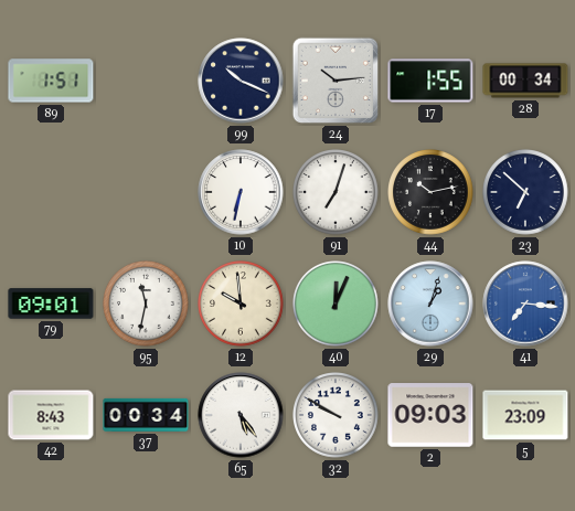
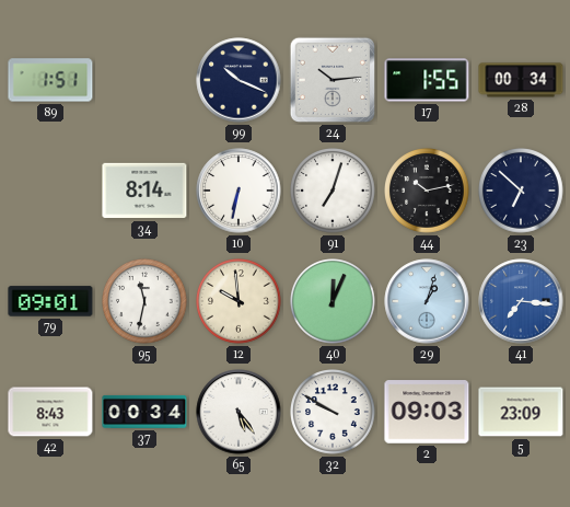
34: none -> 8:14 (144, 191)
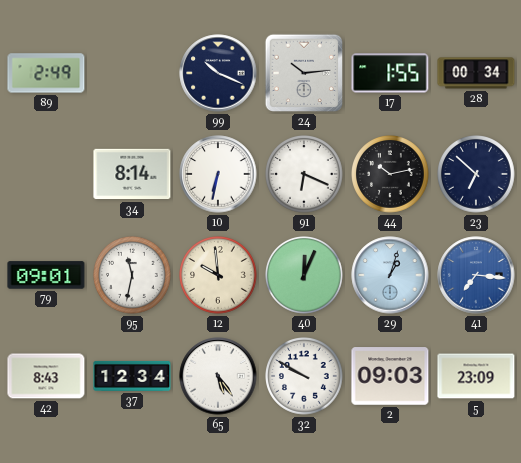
89: 1:51 -> 2:49 (46, 73)
91: 7:03 -> 6:19 (304, 174)
37: 00:34 -> 12:34 (132, 376)
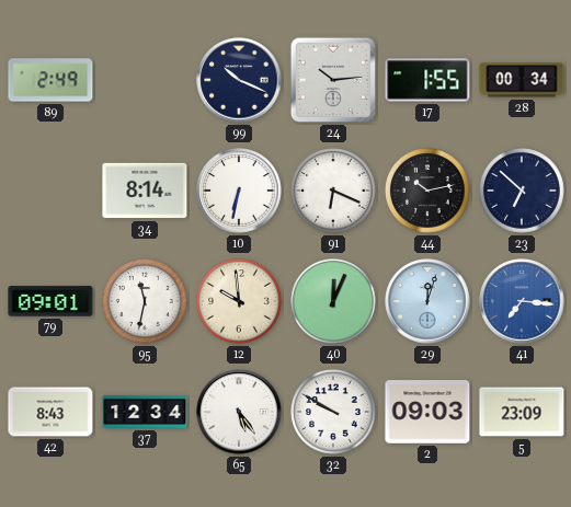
29: 1:03 -> 12:03 (427, 301)
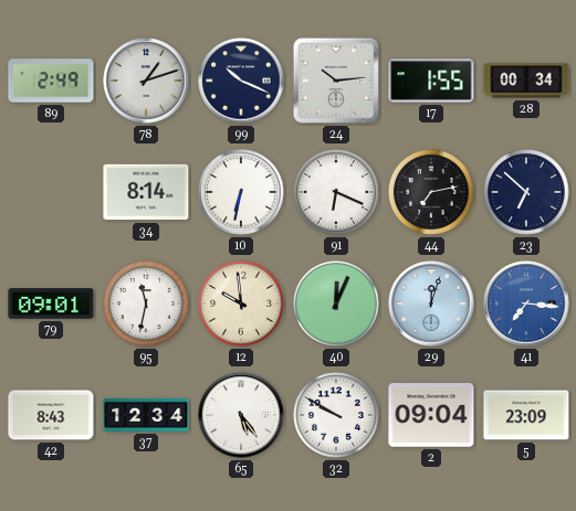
78: none -> 1:12 (146, 81)
44: 10:13 -> 7:13 (431, 192)
2: 09:03 -> 09:04 (431, 415)
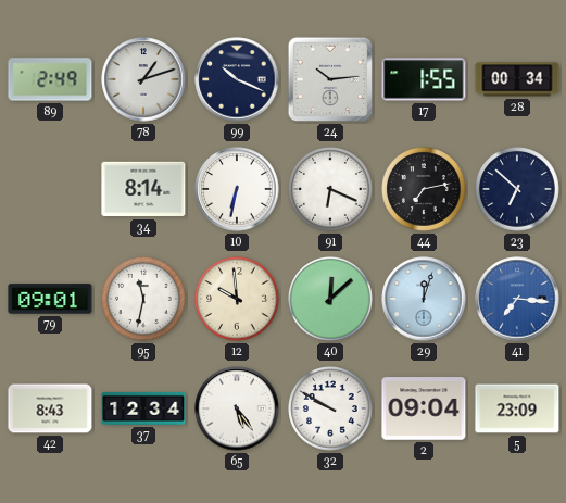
40: 12:04 -> 12:08 (330, 299)
